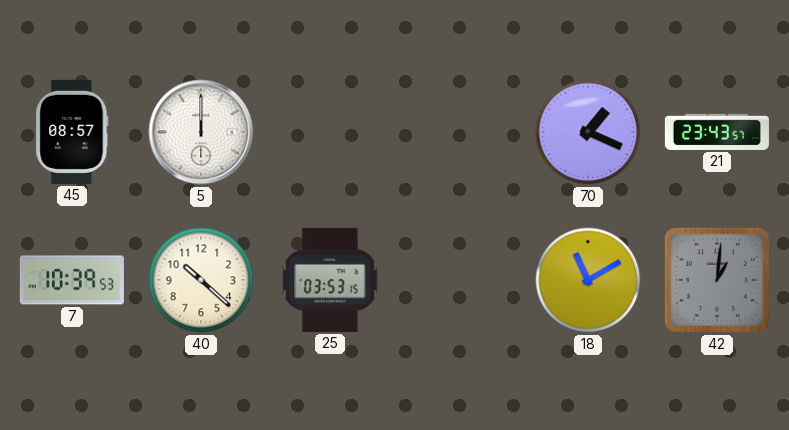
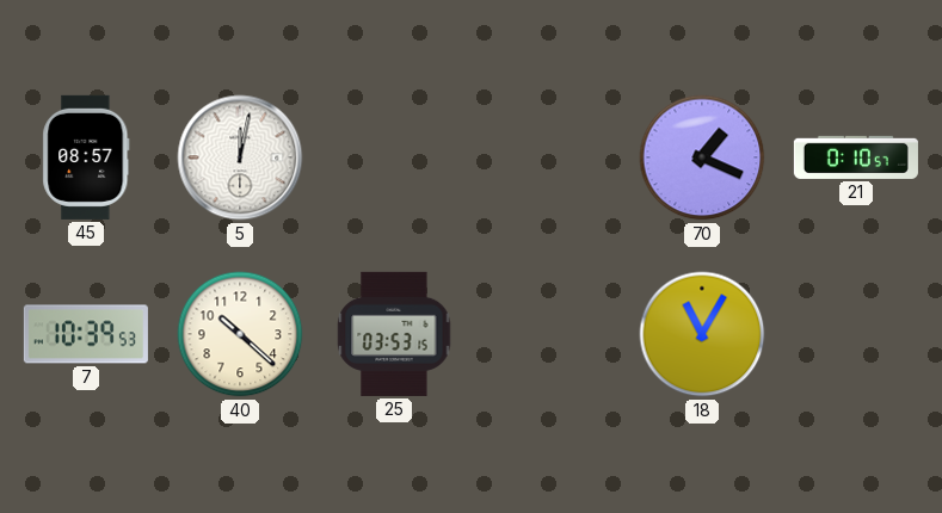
5: 12:00 -> 12:02 (240, 157)
21: 23:43 -> 0:10 (856, 157)
18: 11:10 -> 11:05 (702, 334)
42: 1:01 -> none (717, 280)
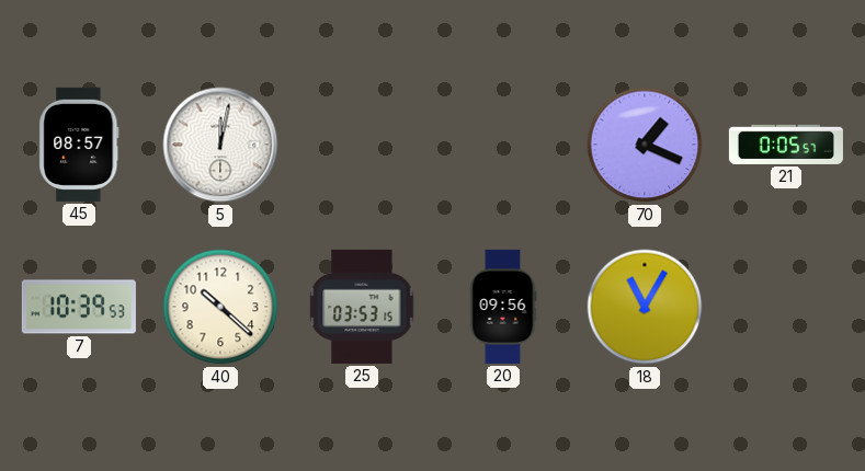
21: 0:10 -> 0:05 (786, 145)
20: none -> 09:56 (503, 307)
